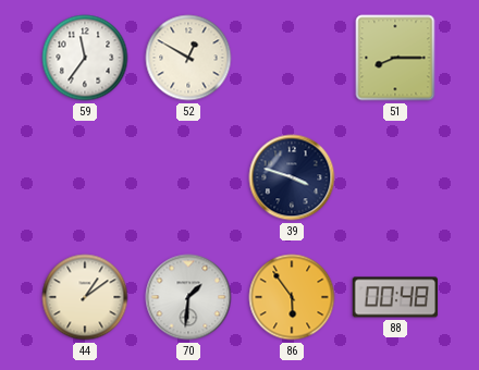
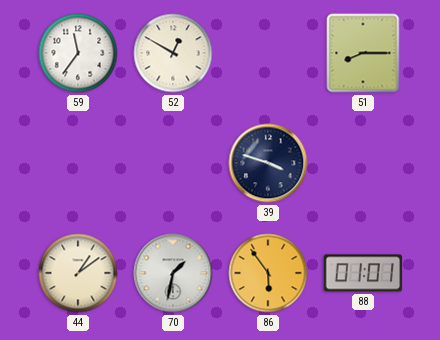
70: 1:31 -> 1:32 (173, 273)
88: 00:48 -> 01:01 (363, 273)
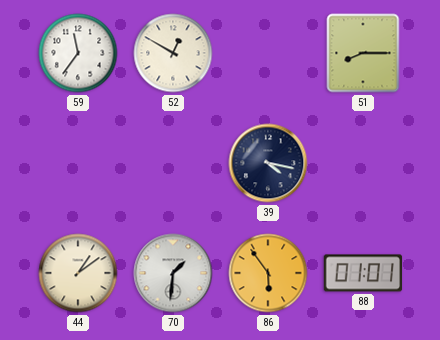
39: 3:48 -> 4:17 (268, 163)
70: 1:32 -> 1:31 (173, 273)
